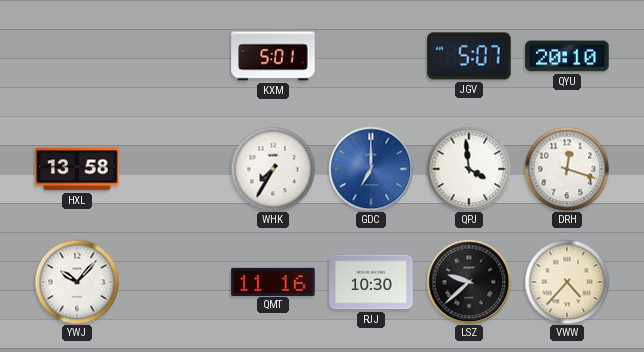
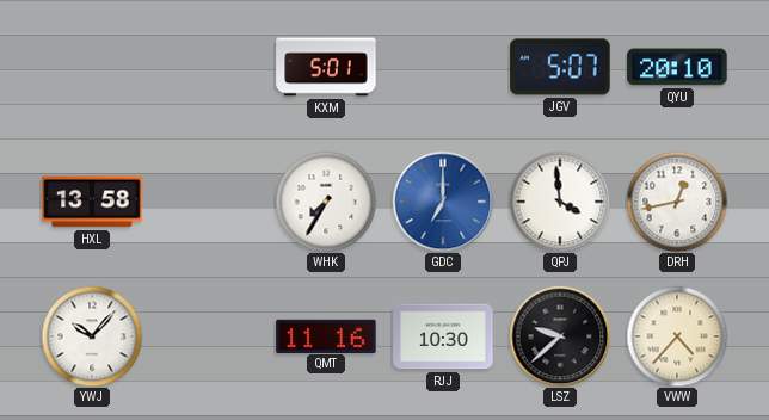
DRH: 12:18 -> 12:43 (677, 202)
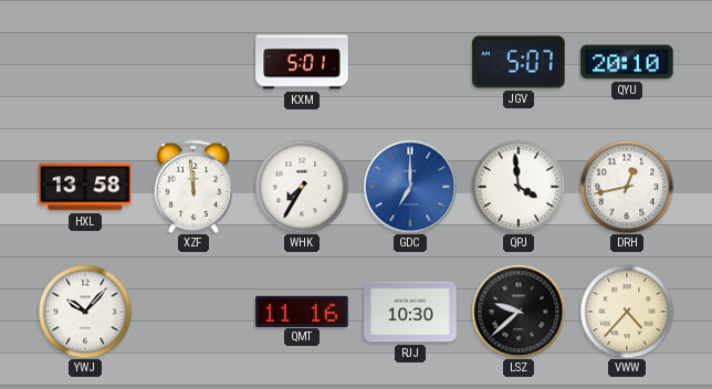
XZF: none -> 11:59 (193, 186)
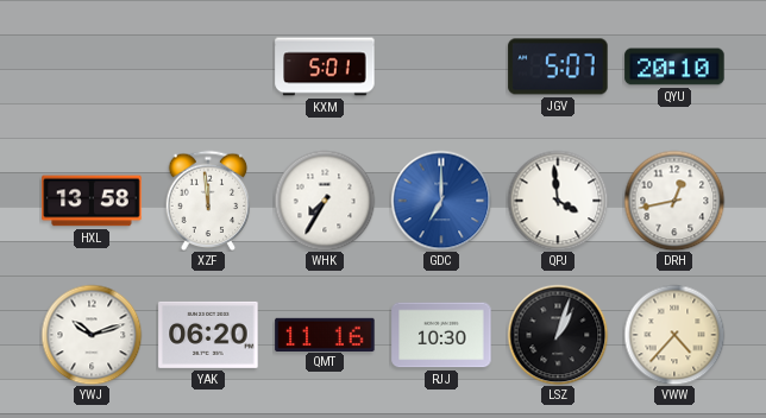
YWJ: 10:07 -> 10:12 (92, 335)
YAK: none -> 06:20 (208, 335)
LSZ: 9:38 -> 1:03 (558, 335)
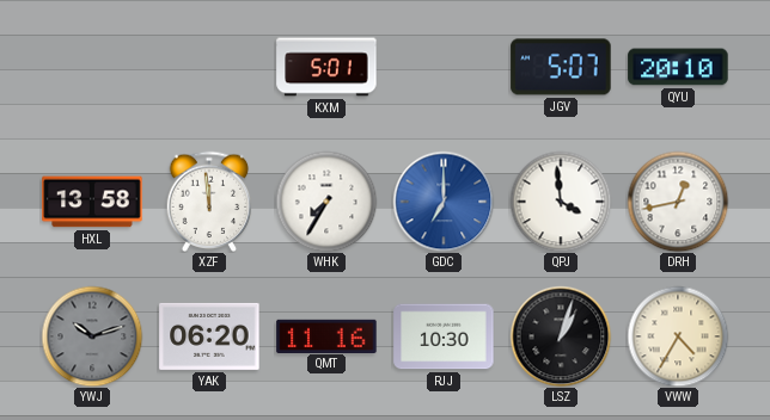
YWJ dial: white -> grey (92, 336)
VWW: 4:37 -> 4:35 (678, 336)
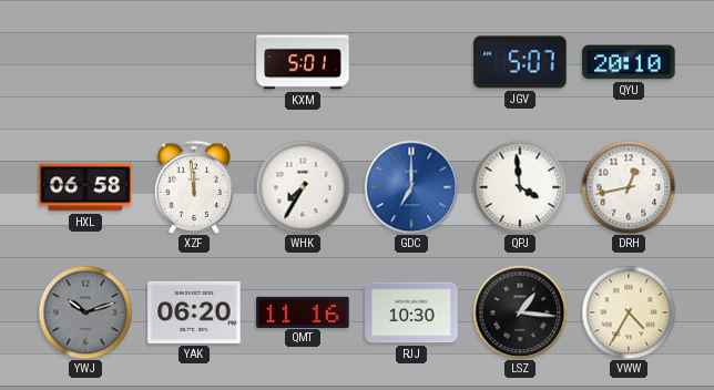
HXL: 13:58 -> 06:58 (85, 187)
LSZ: 1:03 -> 1:16 (520, 312)
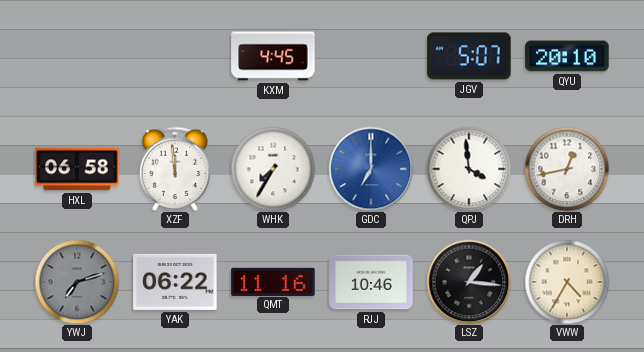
KXM: 5:01 -> 4:45 (273, 56)
YWJ: 10:12 -> 7:12 (77, 282)
YAK: 06:20 -> 06:22 (175, 282)
RJJ: 10:30 -> 10:46 (371, 282)
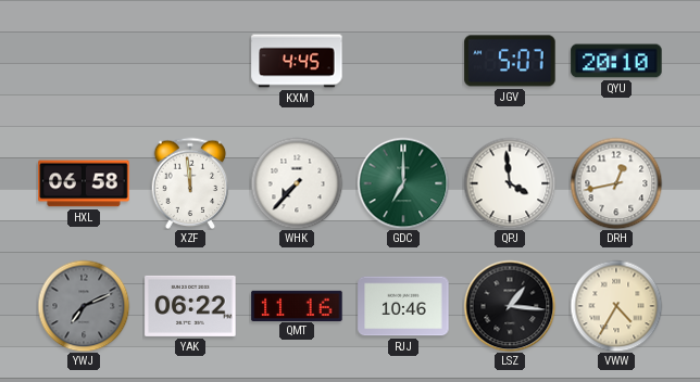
WHK: 7:35 -> 7:37 (297, 183)
GDC dial: blue -> green (403, 183)
YWJ: 7:12 -> 7:11 (84, 306)
